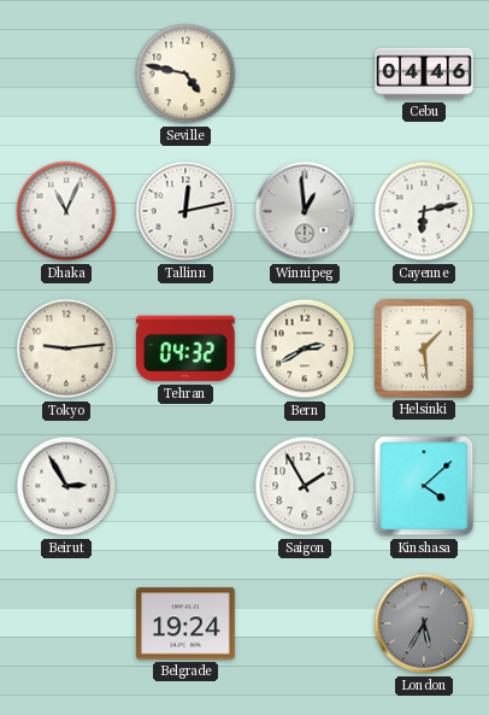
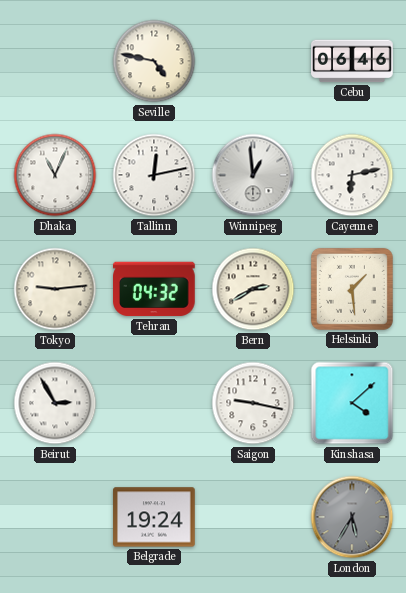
Cebu: 04:46 -> 06:46 (352, 61)
Saigon: 1:55 -> 9:17 (253, 403)
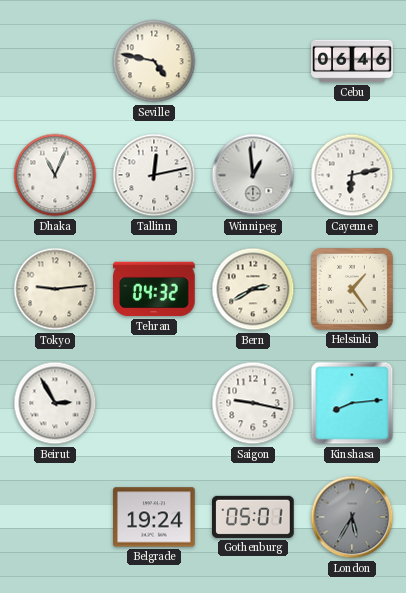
Helsinki: 1:29 -> 1:24 (352, 289)
Kinshasa: 4:08 -> 8:14 (352, 403)
Gothenburg: none -> 05:01 (254, 517)
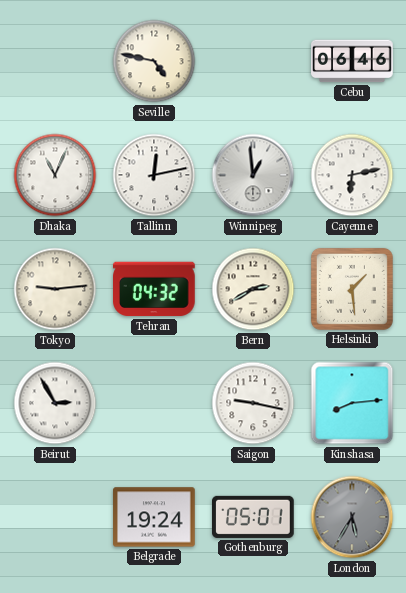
Helsinki: 1:24 -> 1:29 (352, 289)
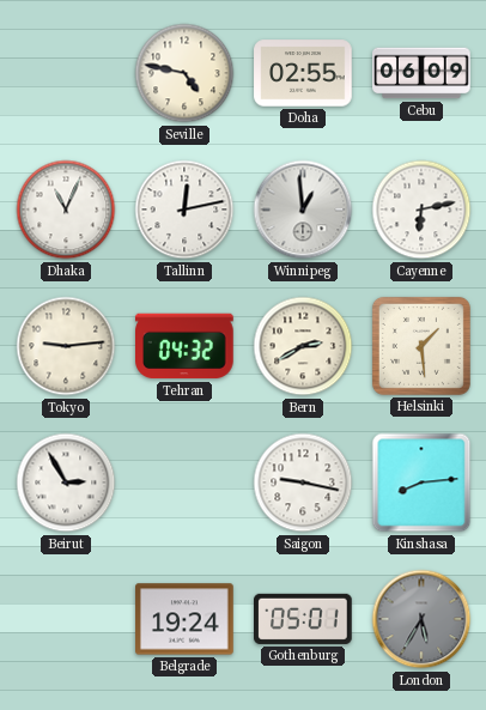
Doha: none -> 02:55 (303, 73)
Cebu: 06:46 -> 06:09 (421, 73)
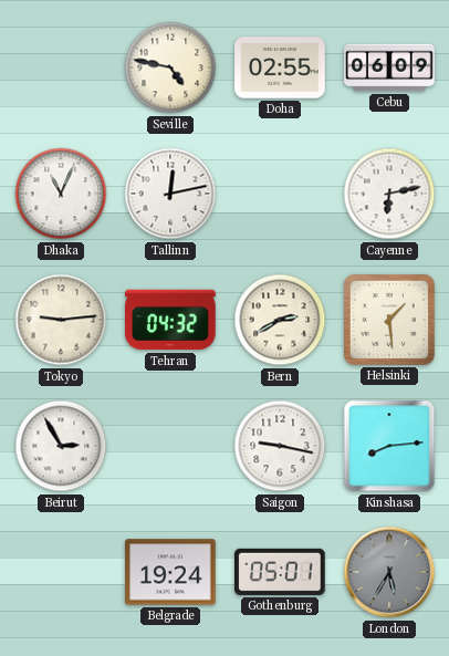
Winnipeg: 12:59 -> none (303, 210)
